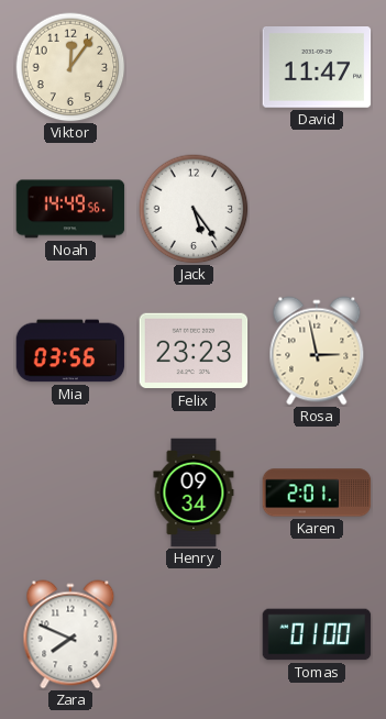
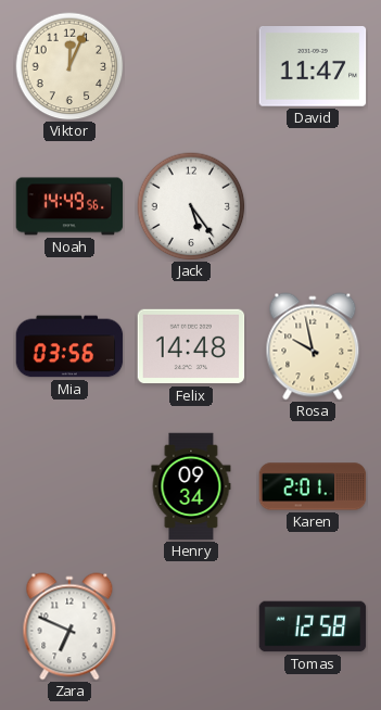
Viktor: 12:06 -> 12:04 (69, 66)
Felix: 23:23 -> 14:48 (191, 346)
Rosa: 2:58 -> 9:58 (313, 346)
Zara: 7:49 -> 6:49 (69, 626)
Tomas: 01:00 -> 12:58 (313, 626)
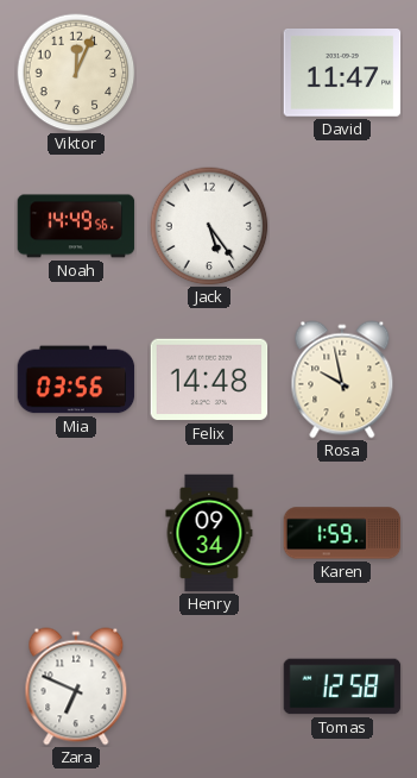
Karen: 2:01 -> 1:59 (342, 533)
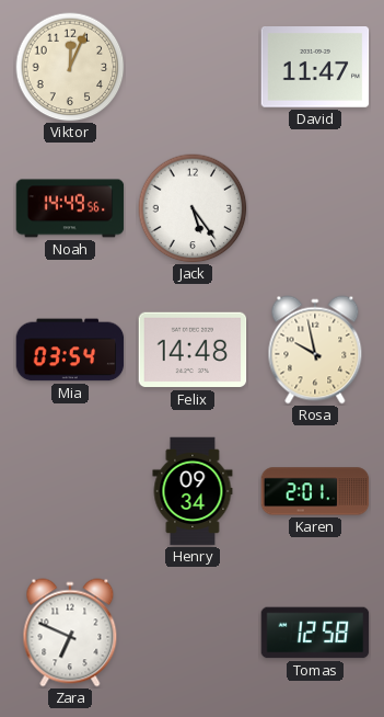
Mia: 03:56 -> 03:54 (70, 350)
Karen: 1:59 -> 2:01 (315, 491)
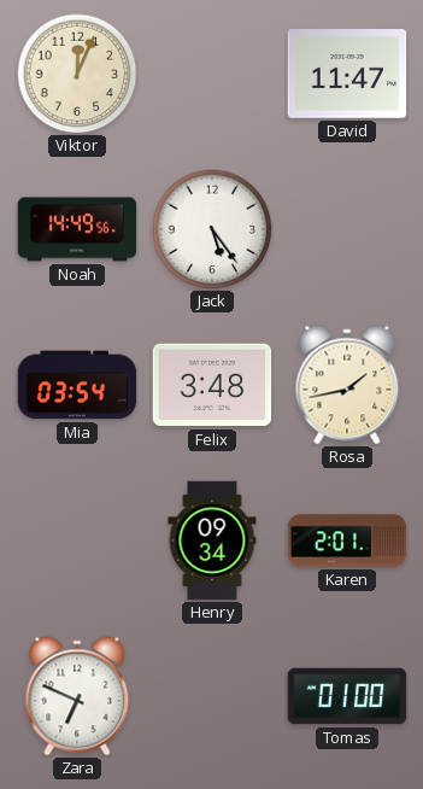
Felix: 14:48 -> 3:48 (212, 385)
Rosa: 9:58 -> 1:43 (347, 385)
Tomas: 12:58 -> 01:00 (347, 696)
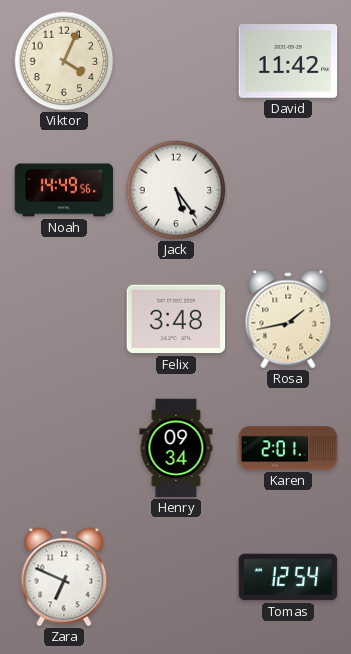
Viktor: 12:04 -> 4:04 (64, 61)
David: 11:47 -> 11:42 (288, 62)
Mia: 03:54 -> none (77, 385)
Tomas: 01:00 -> 12:54 (288, 577)
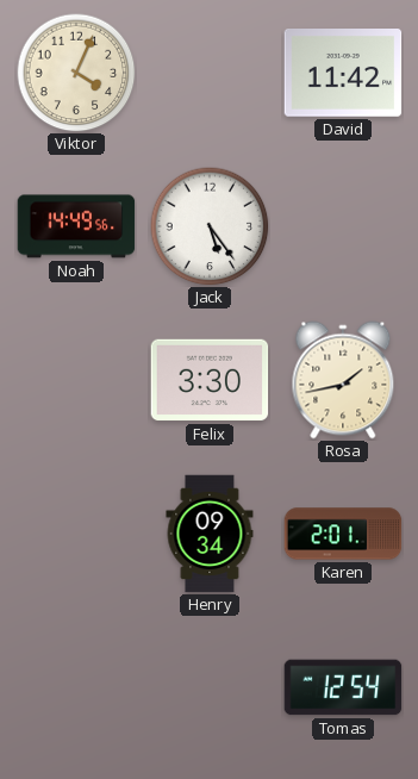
Felix: 3:48 -> 3:30 (210, 380)
Zara: 6:49 -> none (64, 577)
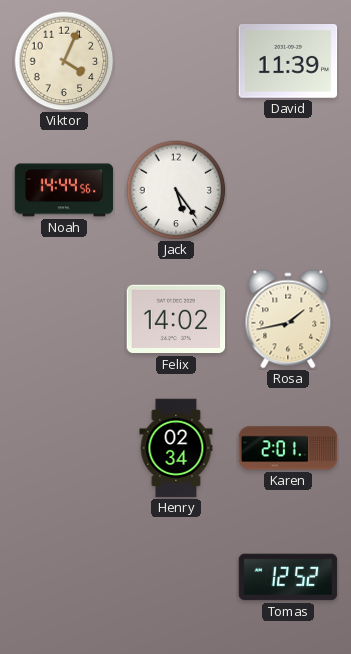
David: 11:42 -> 11:39 (288, 62)
Noah: 14:49 -> 14:44 (64, 190)
Felix: 3:30 -> 14:02 (176, 319)
Henry: 09:34 -> 02:34 (176, 448)
Tomas: 12:54 -> 12:52 (288, 577)
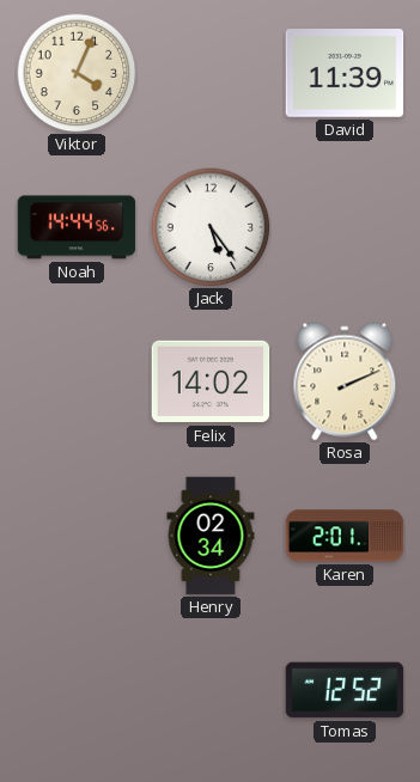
Rosa: 1:43 -> 2:11 (345, 381)
